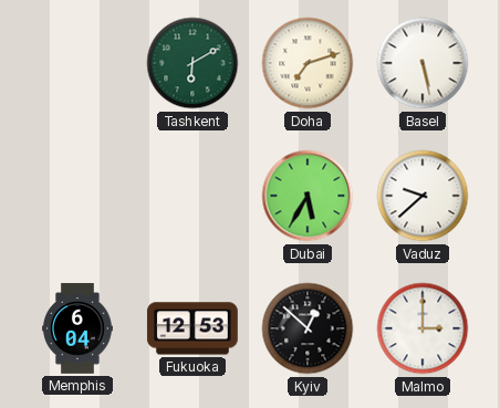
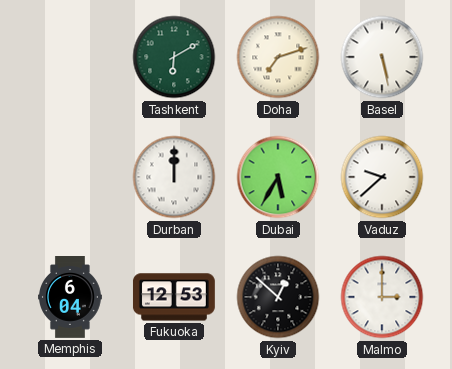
Durban: none -> 12:00 (174, 177)
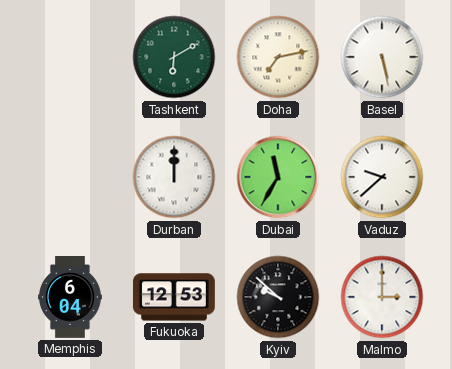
Doha: 7:12 -> 7:13 (278, 57)
Dubai: 5:35 -> 11:35 (278, 177)
Kyiv: 12:52 -> 9:52 (278, 297)
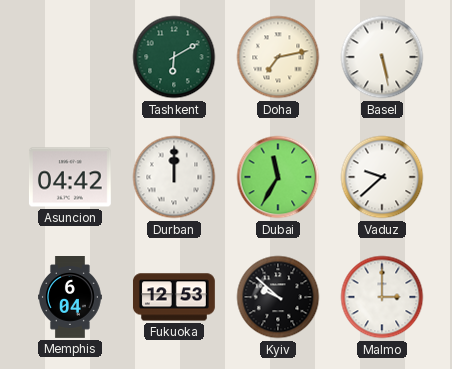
Asuncion: none -> 04:42 (70, 177)
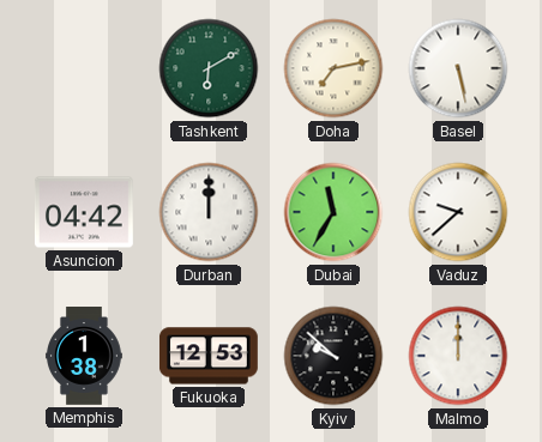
Memphis: 6:04 -> 1:38 (85, 356)
Malmo: 3:00 -> 12:00 (458, 356)
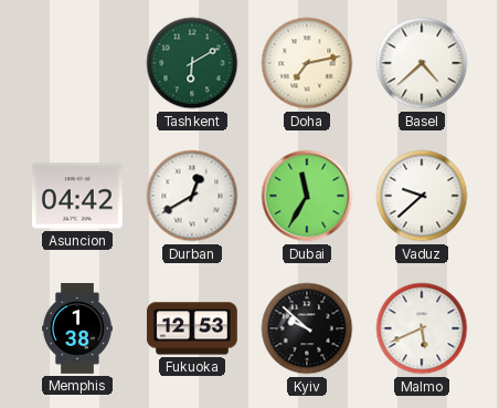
Basel: 5:28 -> 4:38 (422, 63)
Durban: 12:00 -> 12:40 (192, 196)
Malmo: 12:00 -> 5:41 (422, 328)
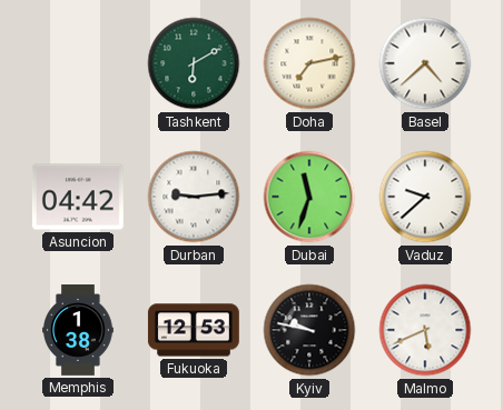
Durban: 12:40 -> 9:14 (194, 197)
Dubai: 11:35 -> 11:33 (309, 197)
Kyiv: 9:52 -> 9:47 (309, 330)
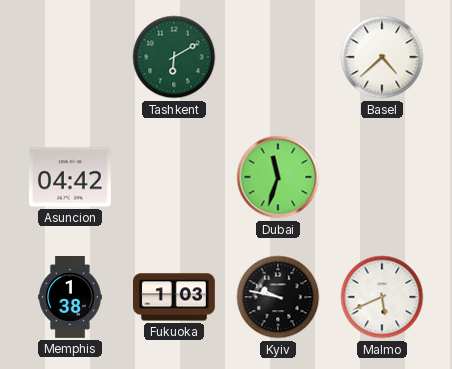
Doha: 7:13 -> none (309, 63)
Durban: 9:14 -> none (194, 197)
Vaduz: 9:38 -> none (425, 197)
Fukuoka: 12:53 -> 1:03 (174, 297)
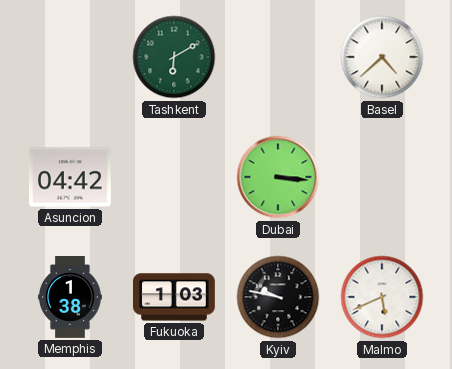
Dubai: 11:33 -> 3:16 (278, 177)
